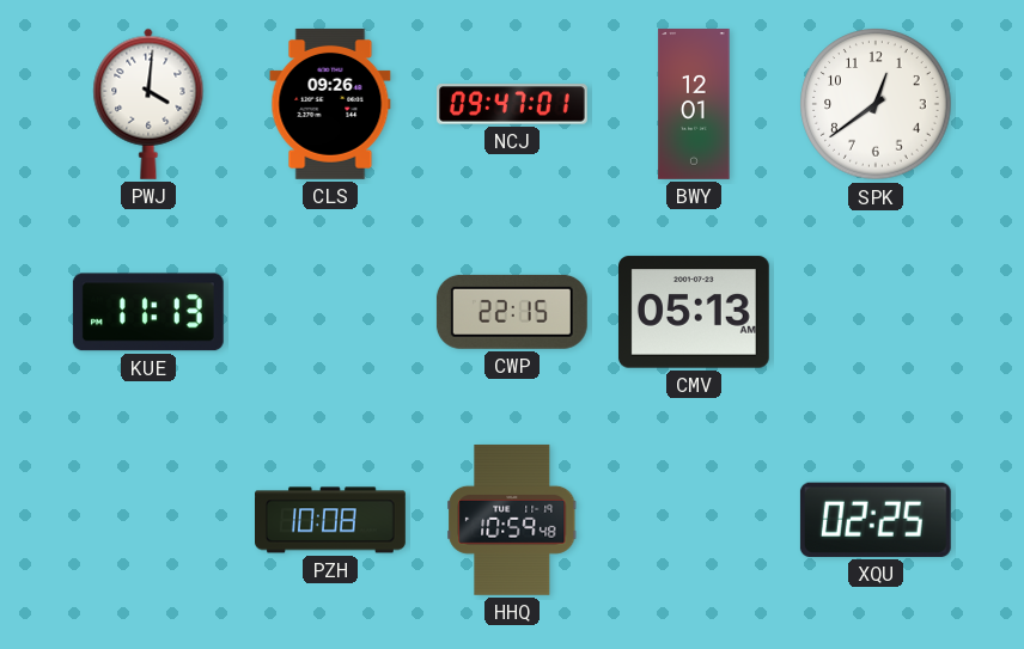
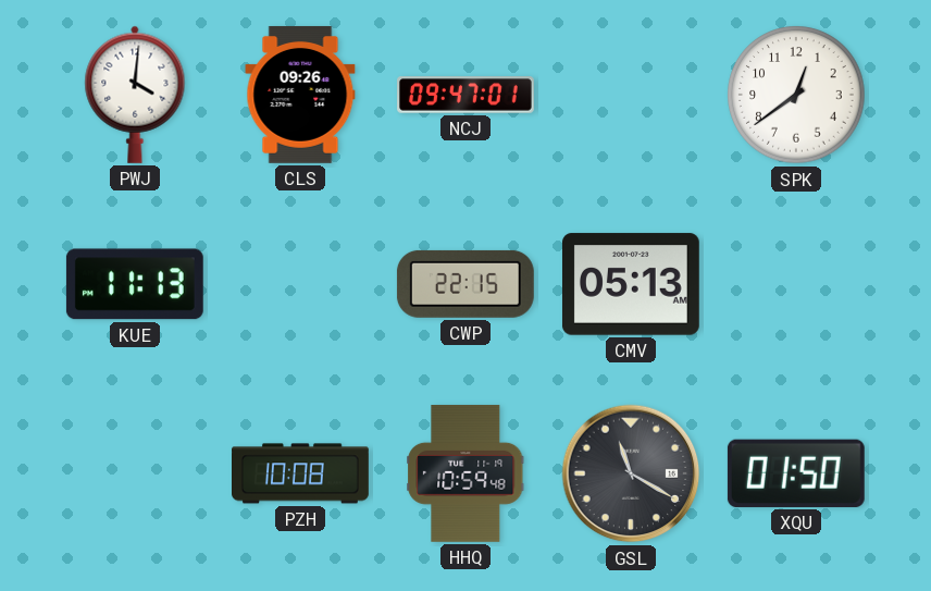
BWY: 12:01 -> none (694, 105)
GSL: none -> 11:20 (631, 473)
XQU: 02:25 -> 01:50 (796, 473)
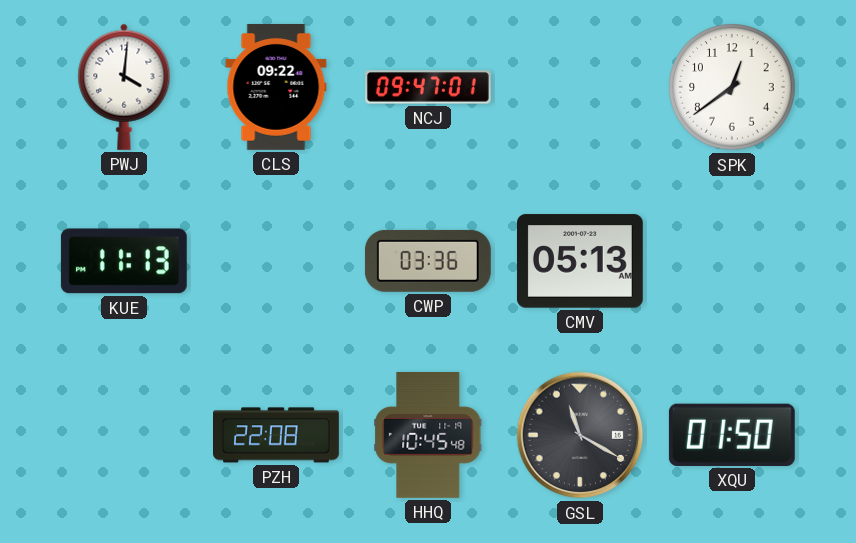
CLS: 09:26 -> 09:22 (276, 87)
CWP: 22:15 -> 03:36 (428, 261)
PZH: 10:08 -> 22:08 (277, 435)
HHQ: 10:59 -> 10:45 (428, 435)
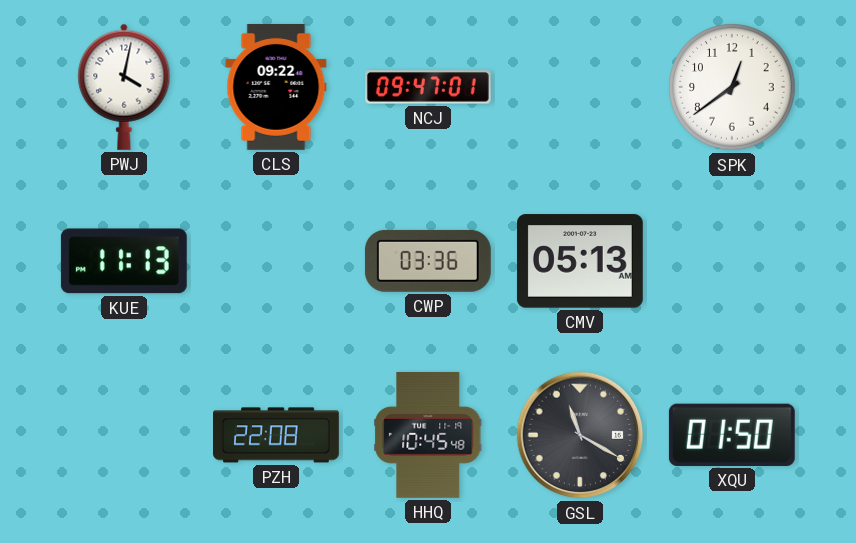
PWJ: 4:01 -> 4:02 (124, 87)
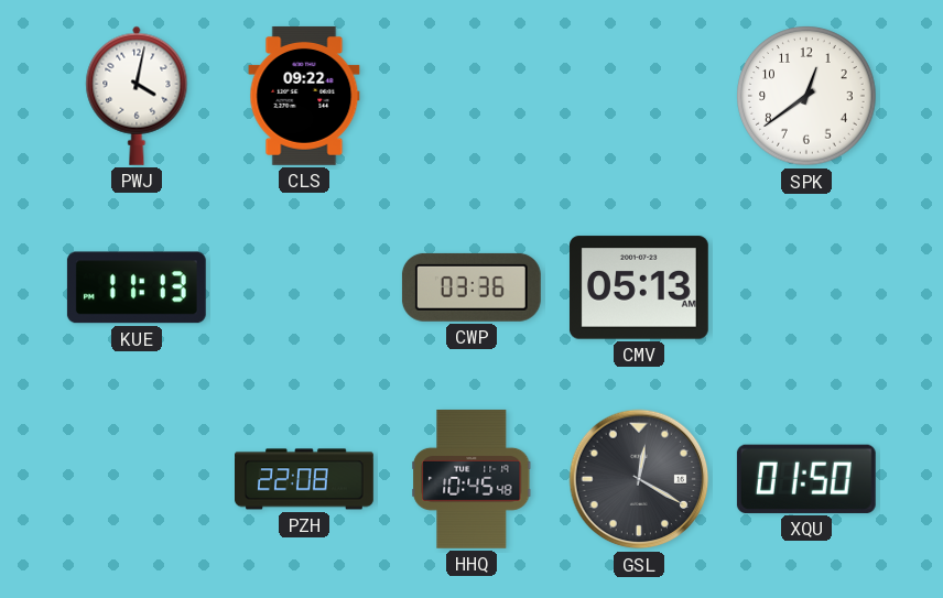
NCJ: 09:47 -> none (429, 87)
GSL: 11:20 -> 12:20 (639, 479)
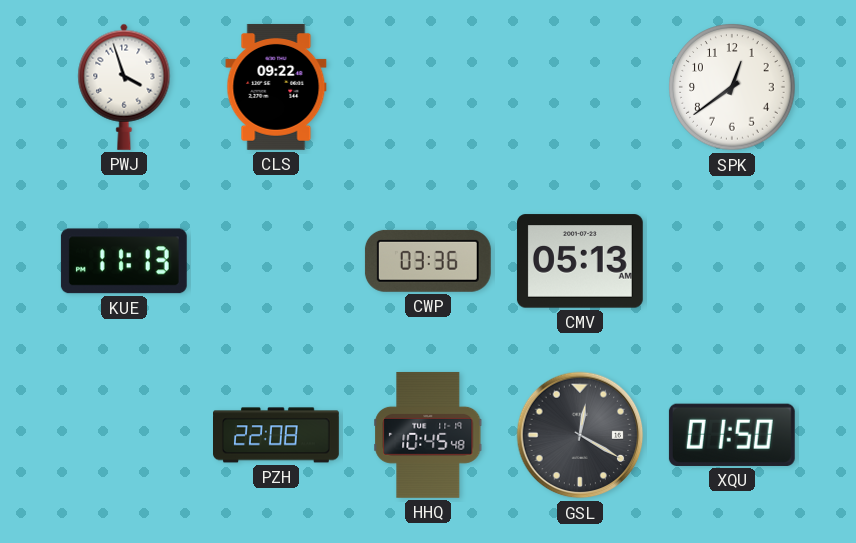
PWJ: 4:02 -> 3:57 (124, 87)
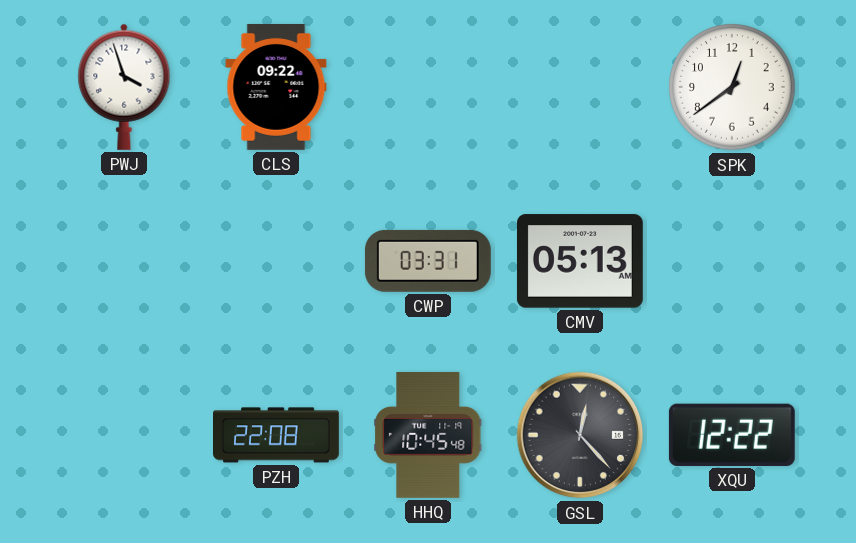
KUE: 11:13 -> none (124, 261)
CWP: 03:36 -> 03:31 (428, 261)
GSL: 12:20 -> 12:23 (580, 435)
XQU: 01:50 -> 12:22 (732, 435)
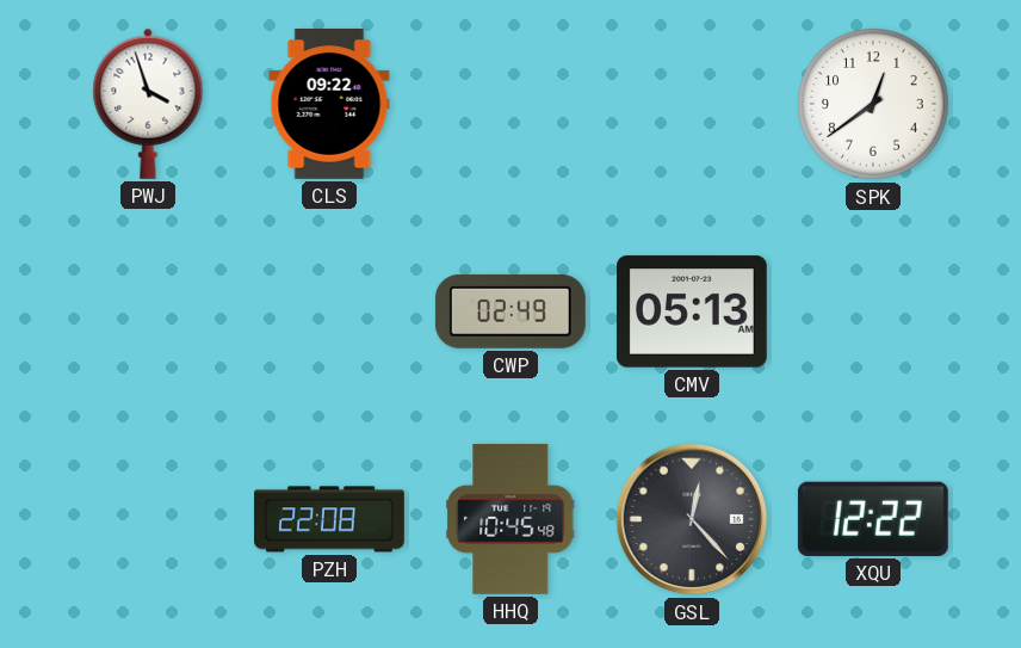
CWP: 03:31 -> 02:49 (510, 311)
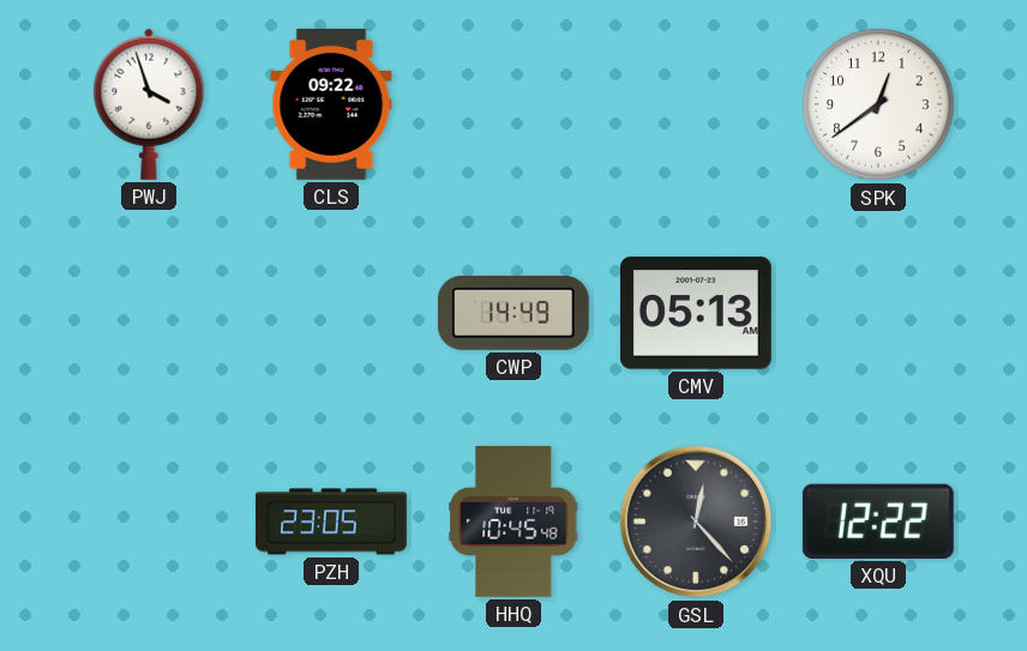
CWP: 02:49 -> 14:49 (513, 313)
PZH: 22:08 -> 23:05 (332, 522)
